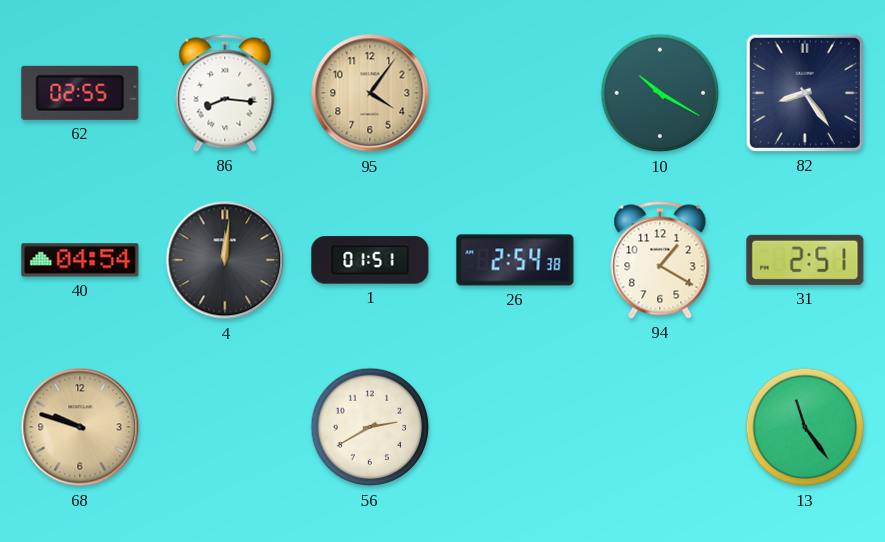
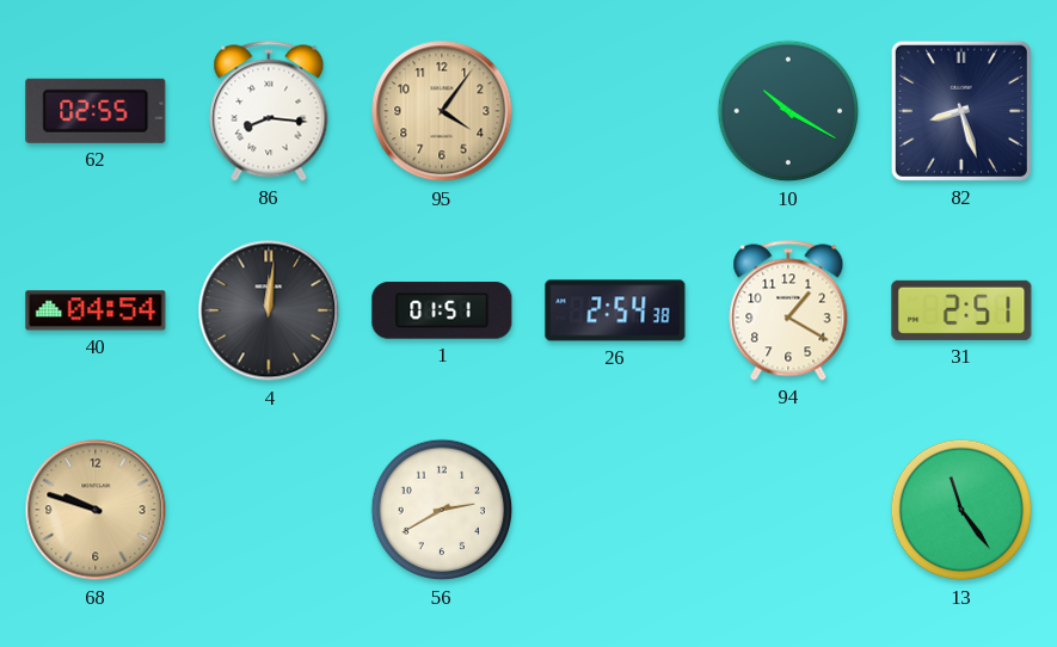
82: 8:24 -> 8:27 (961, 111)
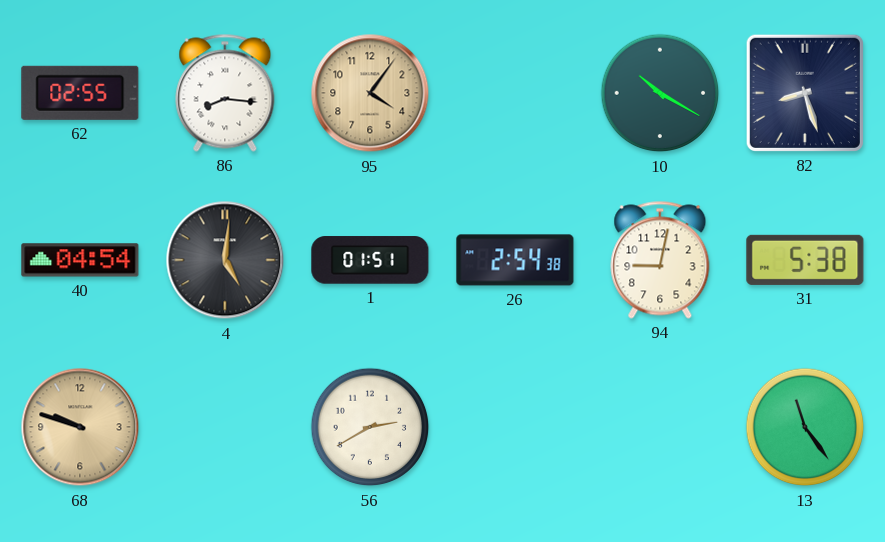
4: 12:01 -> 5:01 (225, 260)
94: 1:20 -> 9:02 (660, 260)
31: 2:51 -> 5:38 (805, 260)
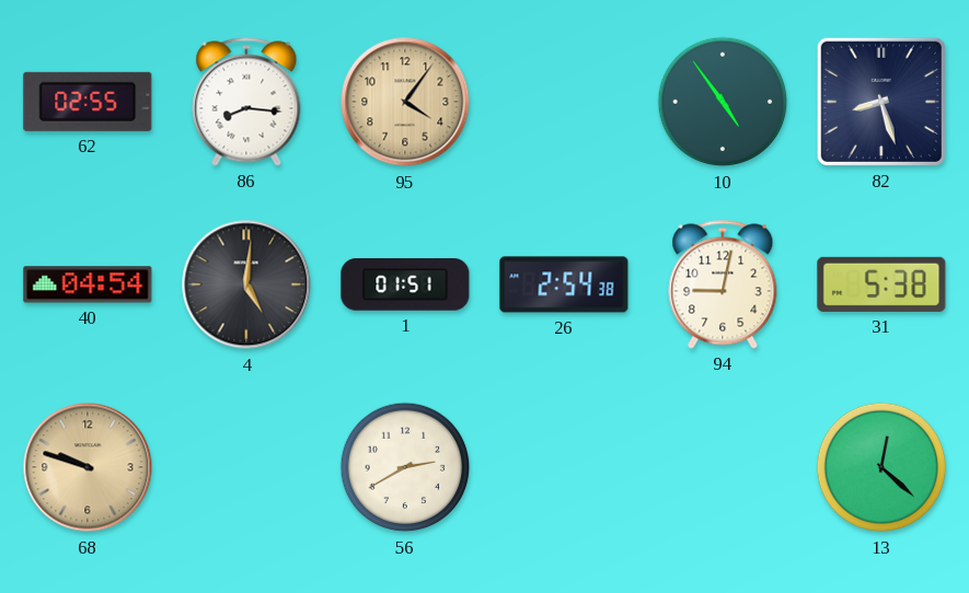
10: 10:20 -> 4:54 (723, 102)
13: 11:24 -> 12:22 (881, 467)
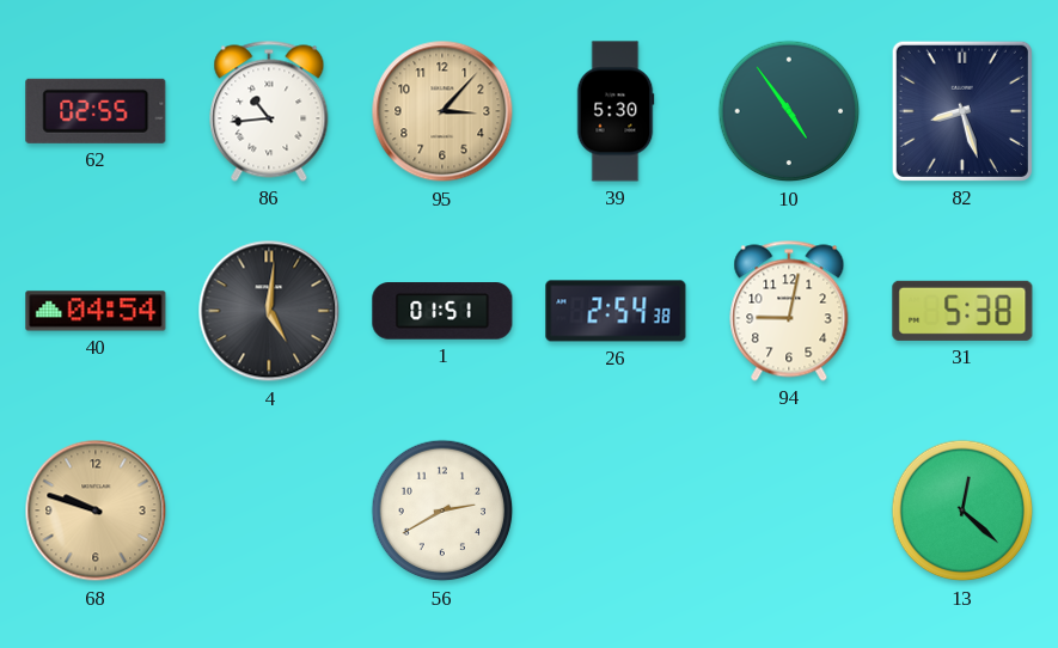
86: 8:16 -> 10:44 (269, 111)
95: 4:06 -> 3:07 (442, 111)
39: none -> 5:30 (616, 111)
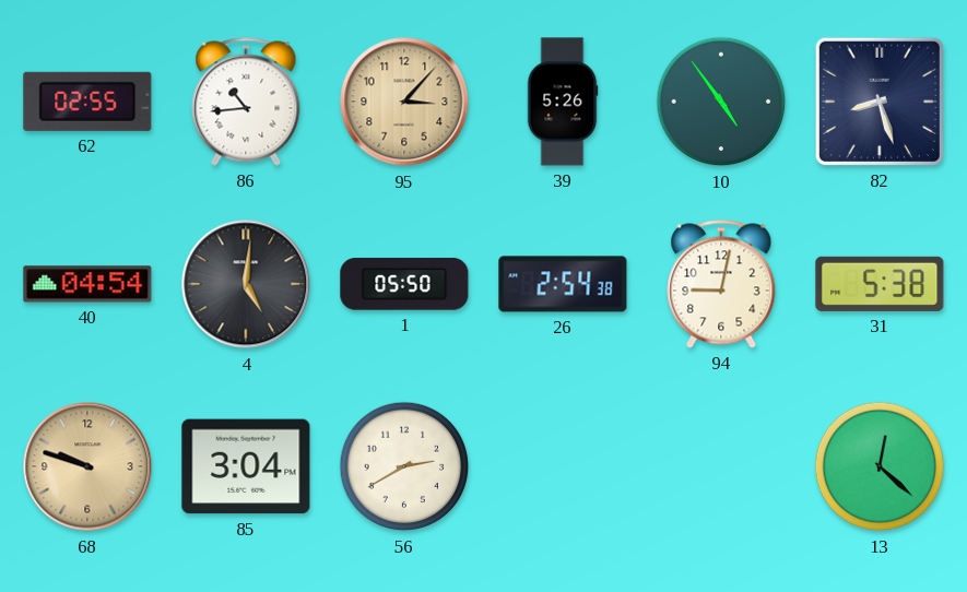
39: 5:30 -> 5:26 (563, 102)
1: 01:51 -> 05:50 (404, 284)
85: none -> 3:04 (246, 466)
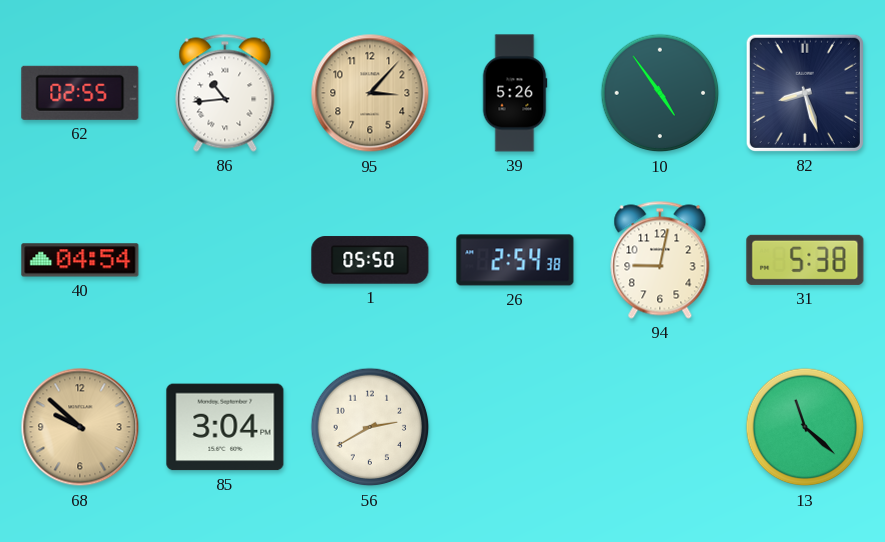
4: 5:01 -> none (246, 284)
68: 9:48 -> 9:52 (80, 427)
13: 12:22 -> 11:22 (805, 427)
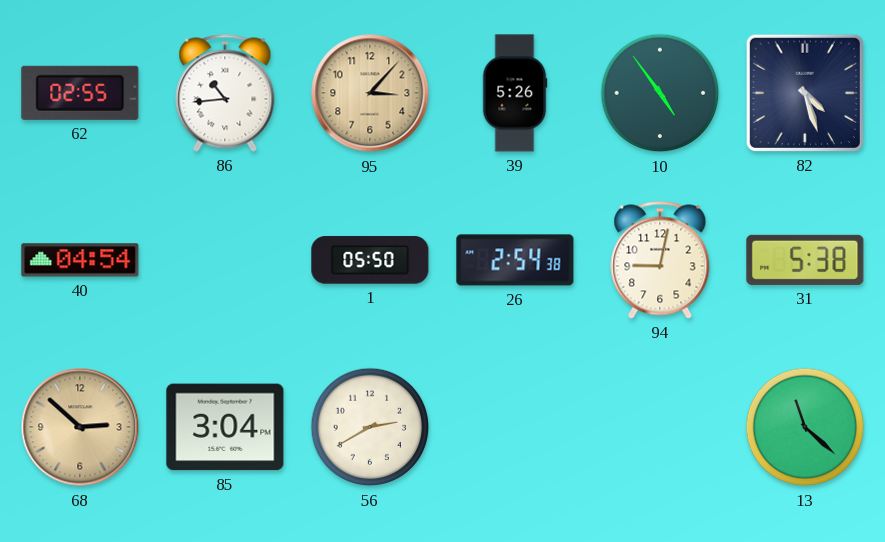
82: 8:27 -> 4:27 (805, 93)
68: 9:52 -> 2:52 (80, 427)
